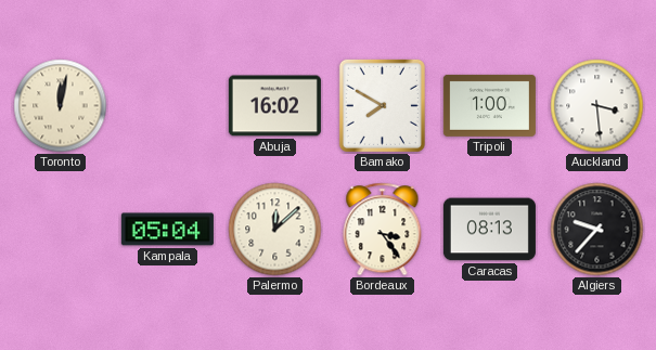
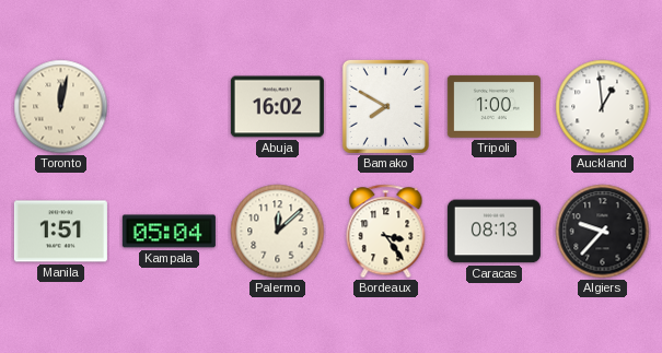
Auckland: 3:29 -> 12:59 (603, 107)
Manila: none -> 1:51 (60, 232)
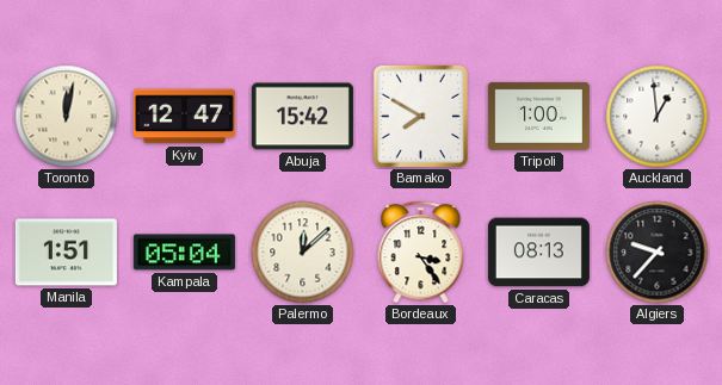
Kyiv: none -> 12:47 (184, 117)
Abuja: 16:02 -> 15:42 (302, 117)
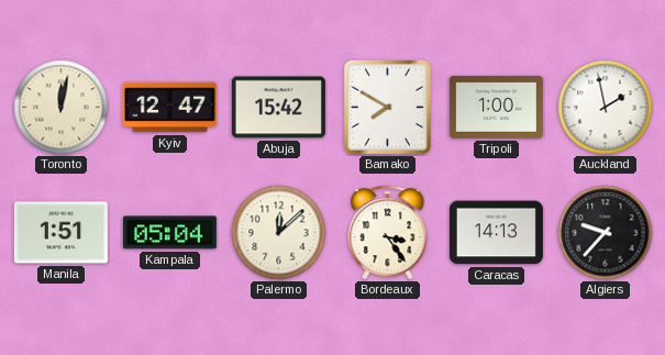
Auckland: 12:59 -> 1:58 (606, 108)
Caracas: 08:13 -> 14:13 (496, 233)
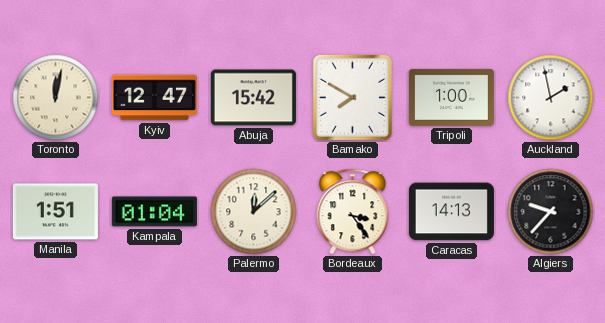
Kampala: 05:04 -> 01:04 (154, 212)
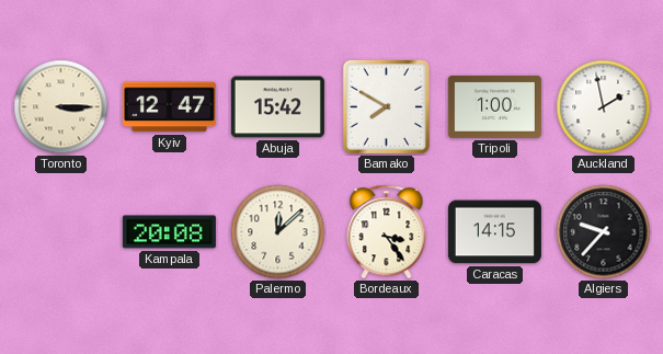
Toronto: 12:02 -> 3:15 (61, 107)
Manila: 1:51 -> none (55, 212)
Kampala: 01:04 -> 20:08 (169, 232)
Caracas: 14:13 -> 14:15 (494, 232)
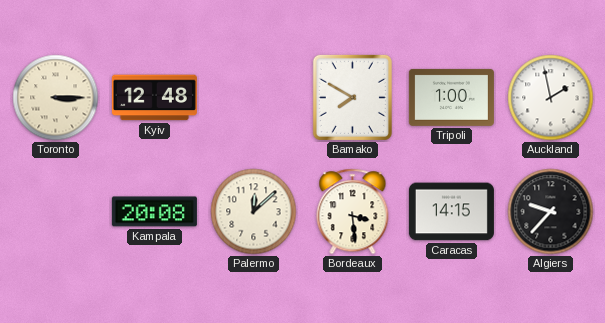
Kyiv: 12:47 -> 12:48 (154, 98)
Abuja: 15:42 -> none (277, 107)
Bordeaux: 3:24 -> 3:29 (353, 212)
